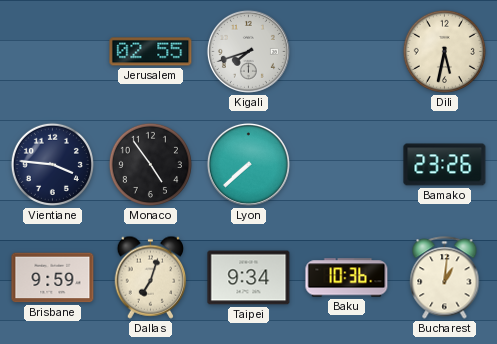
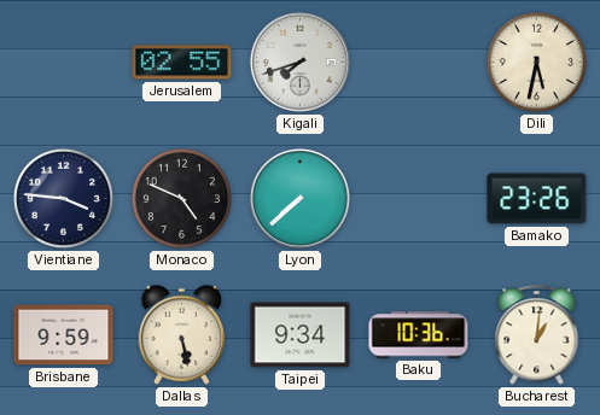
Monaco: 4:54 -> 4:49 (181, 198)
Dallas: 7:03 -> 5:28 (182, 334)
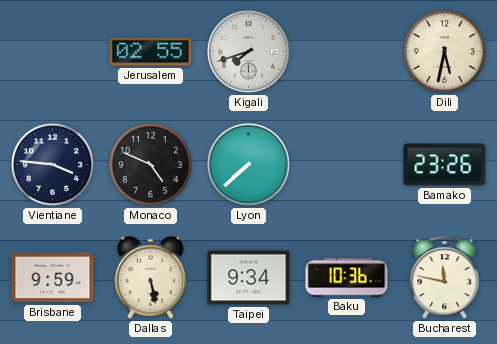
Bucharest: 1:01 -> 11:47 (445, 278)
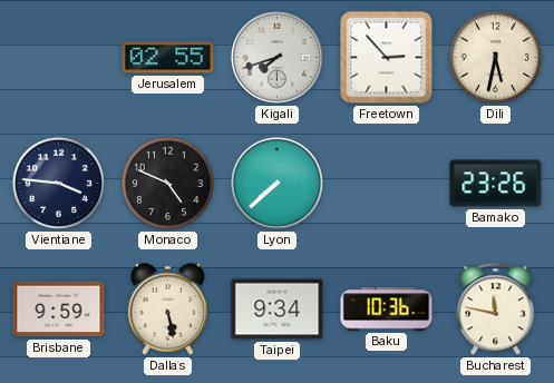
Freetown: none -> 2:53 (387, 58)
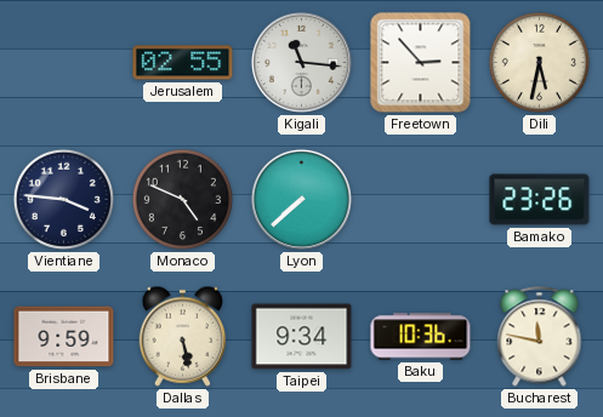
Kigali: 7:42 -> 11:16 (301, 62)
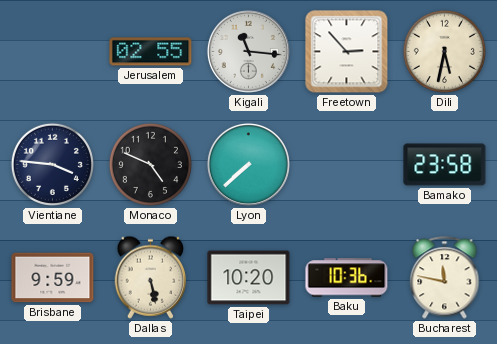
Bamako: 23:26 -> 23:58 (445, 165)
Taipei: 9:34 -> 10:20 (249, 278)
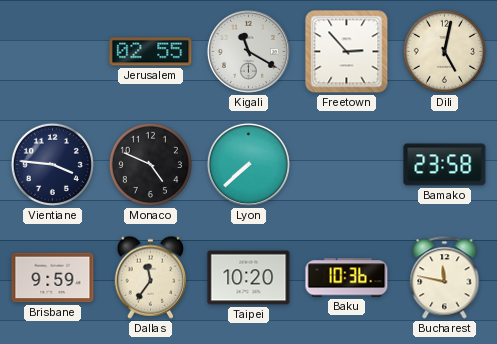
Kigali: 11:16 -> 11:20 (248, 51)
Dili: 5:32 -> 5:02 (444, 51)
Dallas: 5:28 -> 11:36 (151, 277)
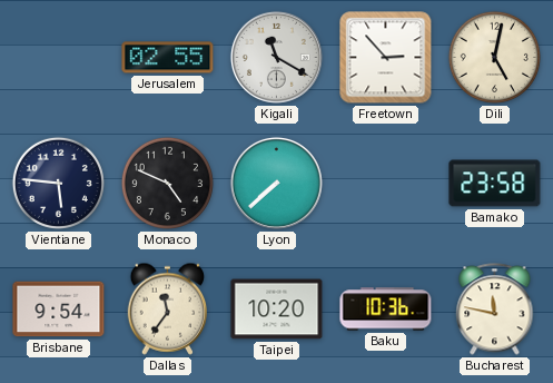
Vientiane: 3:46 -> 5:46 (58, 183)
Brisbane: 9:59 -> 9:54 (59, 310)
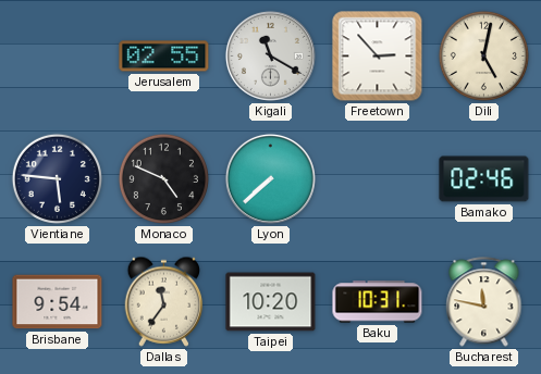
Bamako: 23:58 -> 02:46 (484, 179)
Baku: 10:36 -> 10:31 (378, 302)
